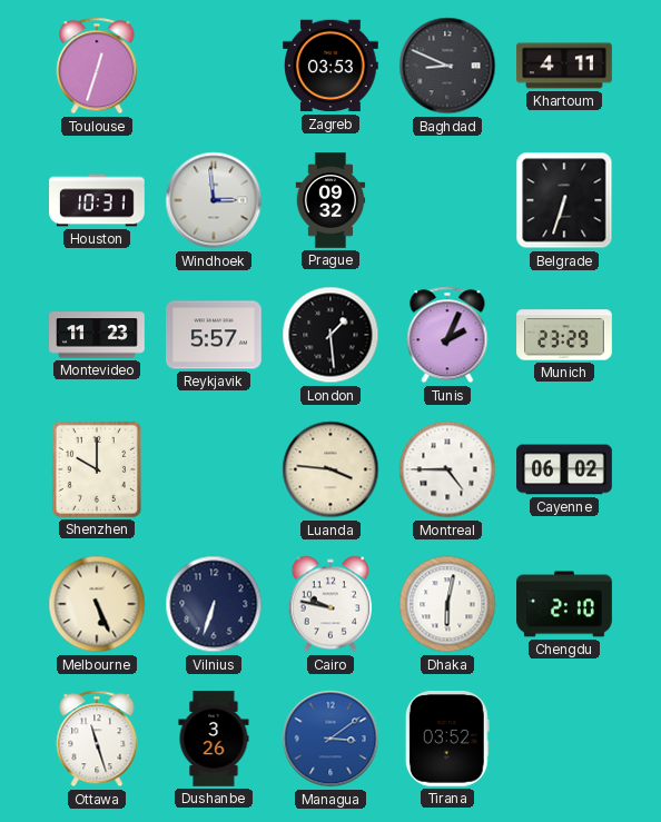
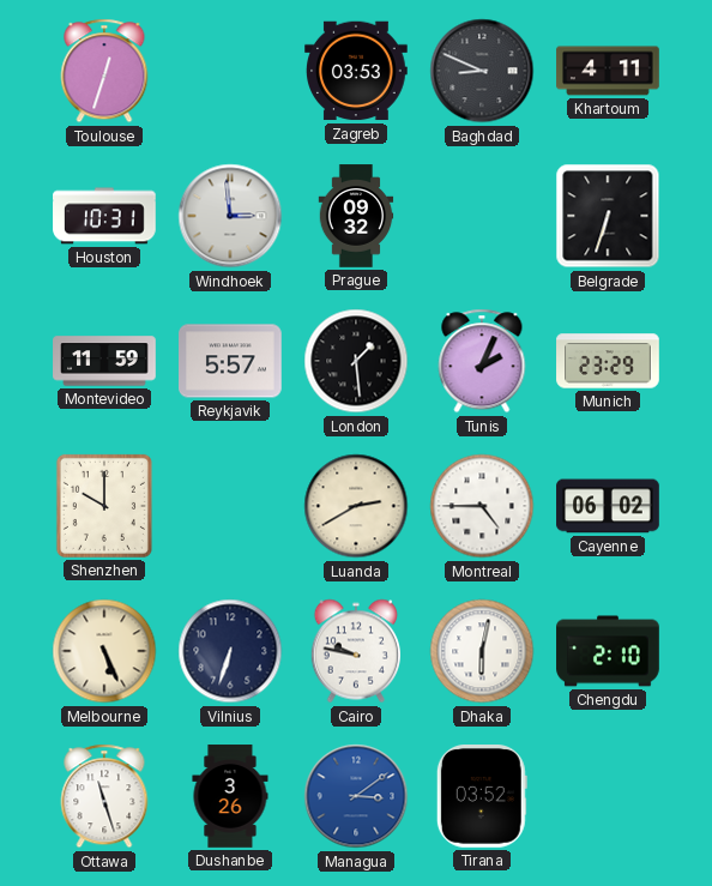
Montevideo: 11:23 -> 11:59 (104, 361)
Luanda: 3:46 -> 2:40 (356, 506)
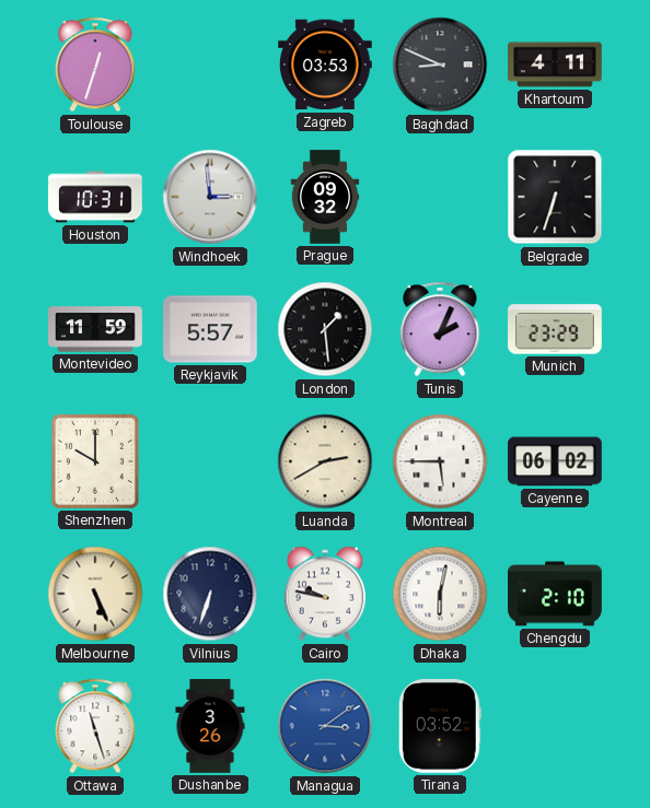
Montreal: 4:45 -> 5:45 (440, 461)
